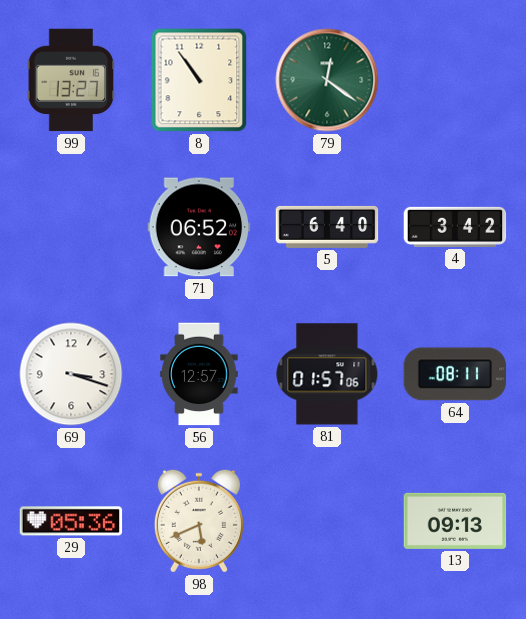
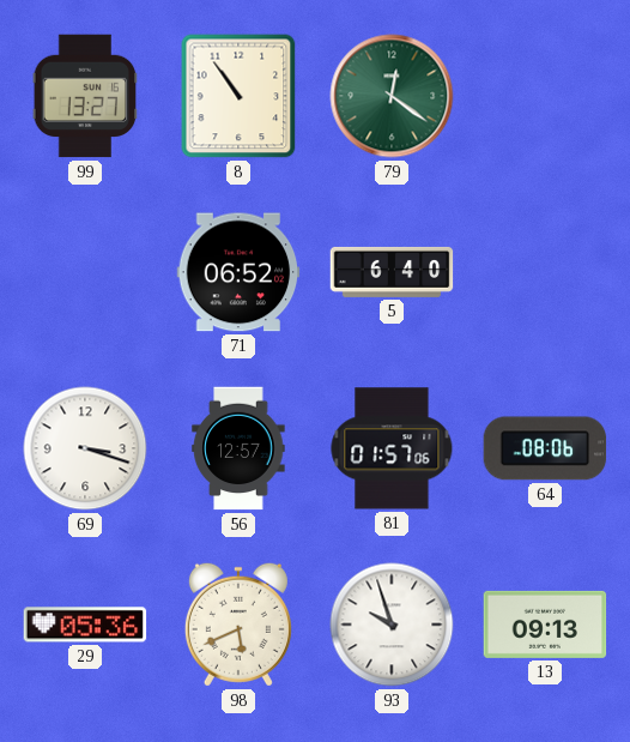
4: 3:42 -> none (455, 227)
64: 08:11 -> 08:06 (545, 448)
93: none -> 9:57 (392, 625)
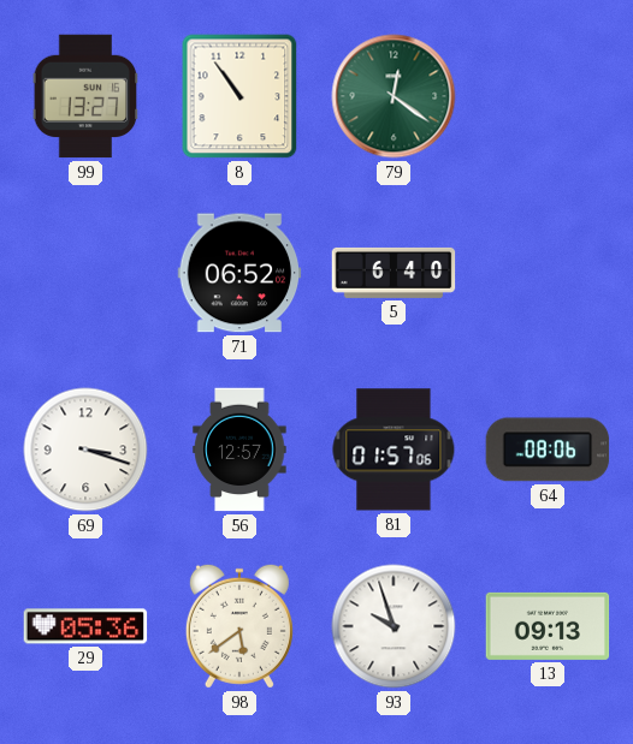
98: 5:41 -> 5:39 (239, 626)
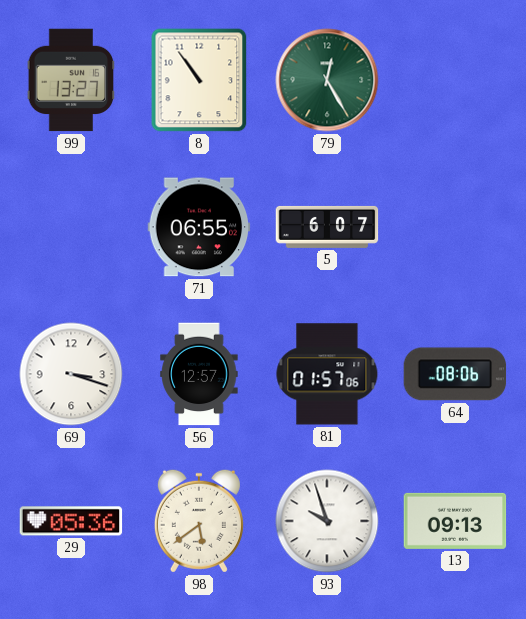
79: 12:21 -> 12:25 (327, 80)
71: 06:52 -> 06:55 (199, 227)
5: 6:40 -> 6:07 (327, 227)
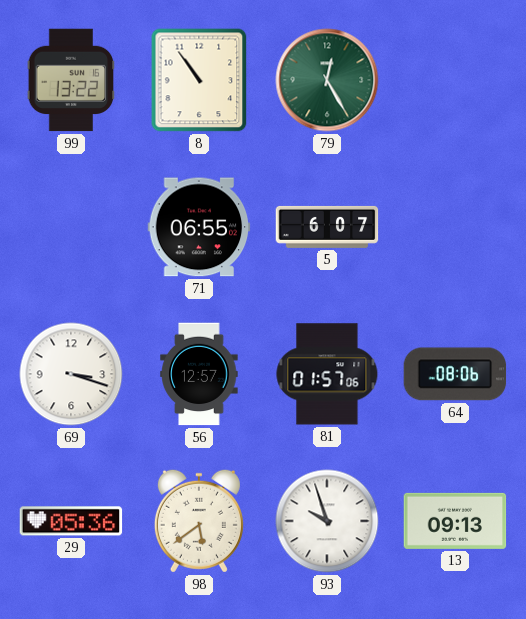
99: 13:27 -> 13:22 (71, 80)
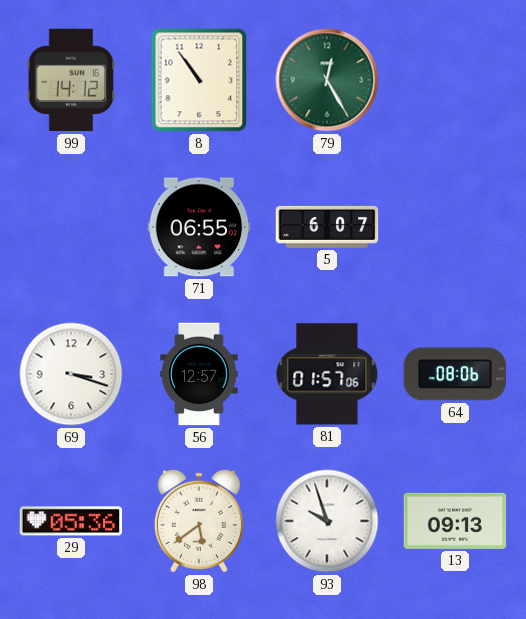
99: 13:22 -> 14:12 (71, 80)
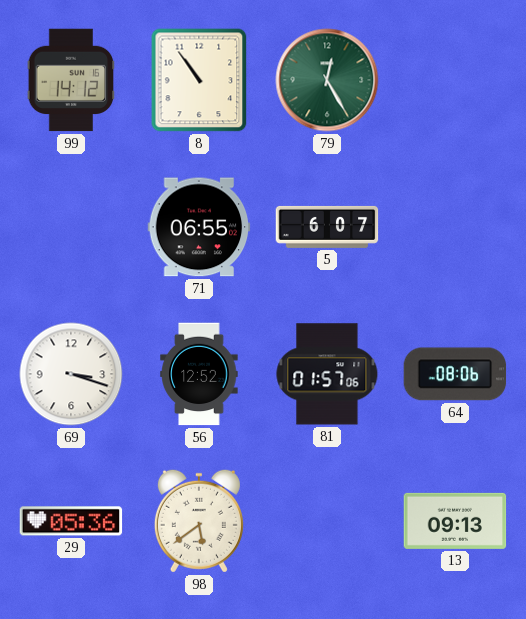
56: 12:57 -> 12:52 (199, 374)
93: 9:57 -> none (327, 521)
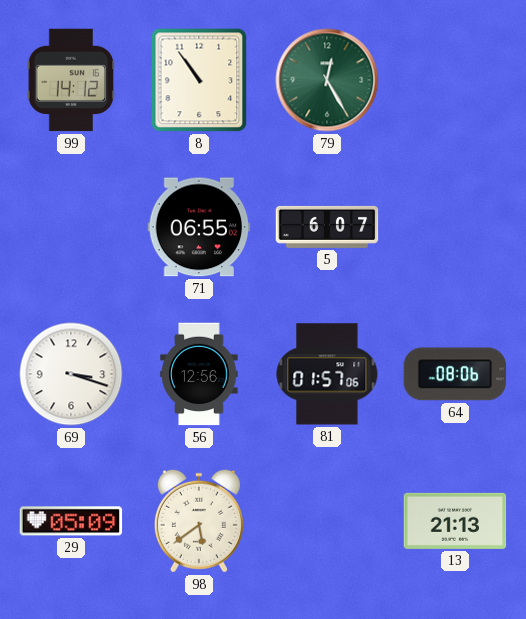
56: 12:52 -> 12:56 (199, 374)
29: 05:36 -> 05:09 (71, 521)
13: 09:13 -> 21:13 (455, 521)
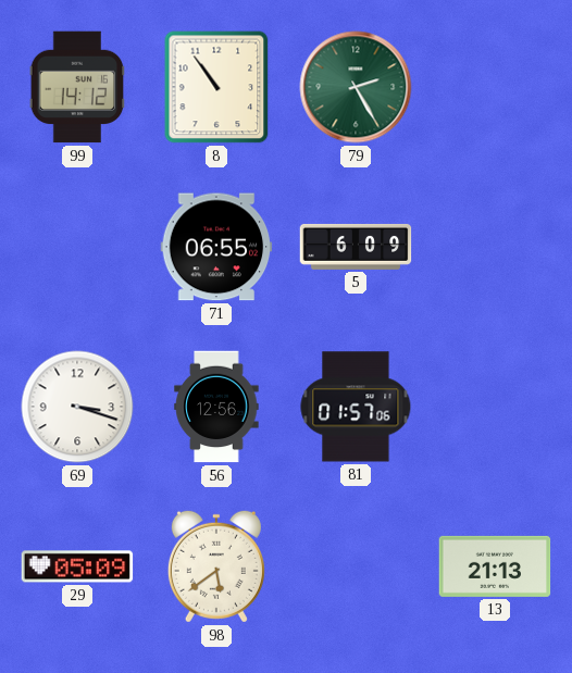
79: 12:25 -> 2:25 (356, 87)
5: 6:07 -> 6:09 (356, 247)
64: 08:06 -> none (455, 374)
